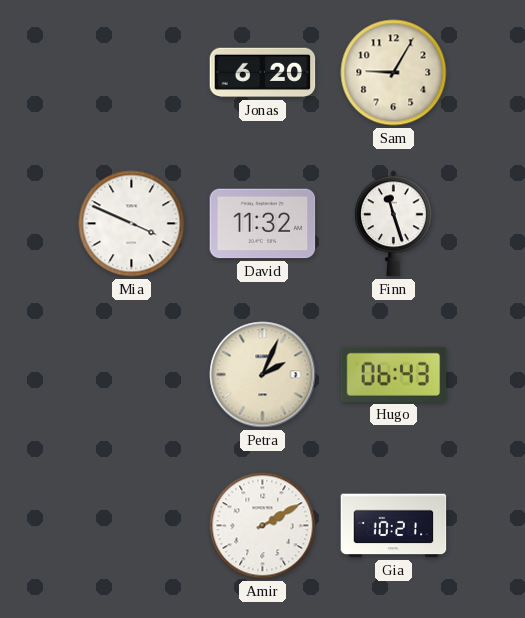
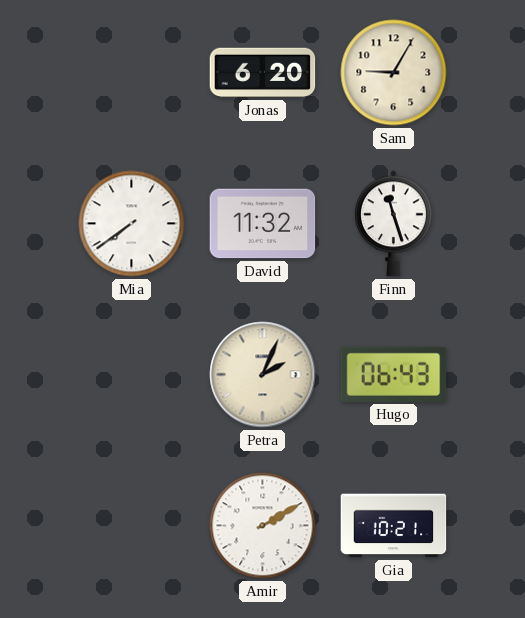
Mia: 3:49 -> 7:39 (132, 224)
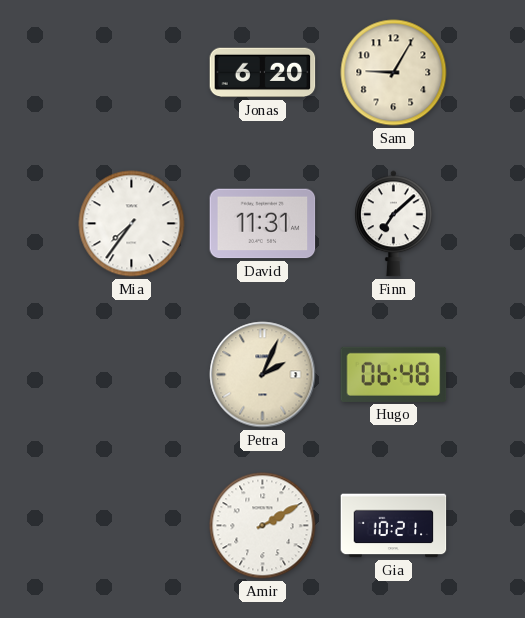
Mia: 7:39 -> 7:36 (132, 224)
David: 11:32 -> 11:31 (263, 224)
Finn: 11:27 -> 7:08 (394, 224)
Hugo: 06:43 -> 06:48 (394, 374)
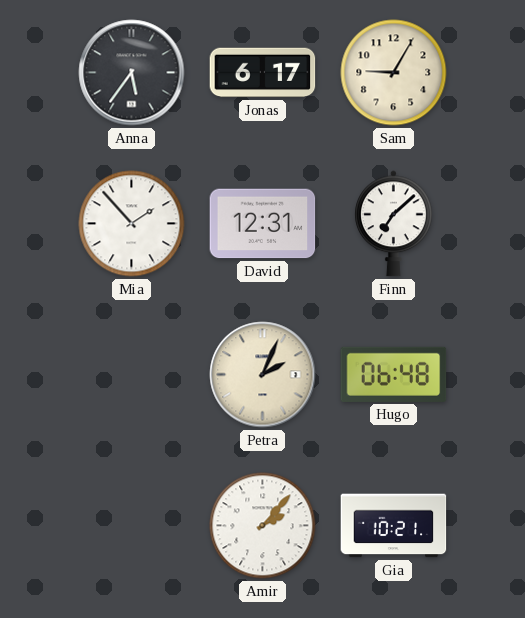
Anna: none -> 5:36 (132, 73)
Jonas: 6:20 -> 6:17 (263, 73)
Mia: 7:36 -> 1:53 (132, 224)
David: 11:31 -> 12:31 (263, 224)
Amir: 2:10 -> 2:07 (263, 526)
